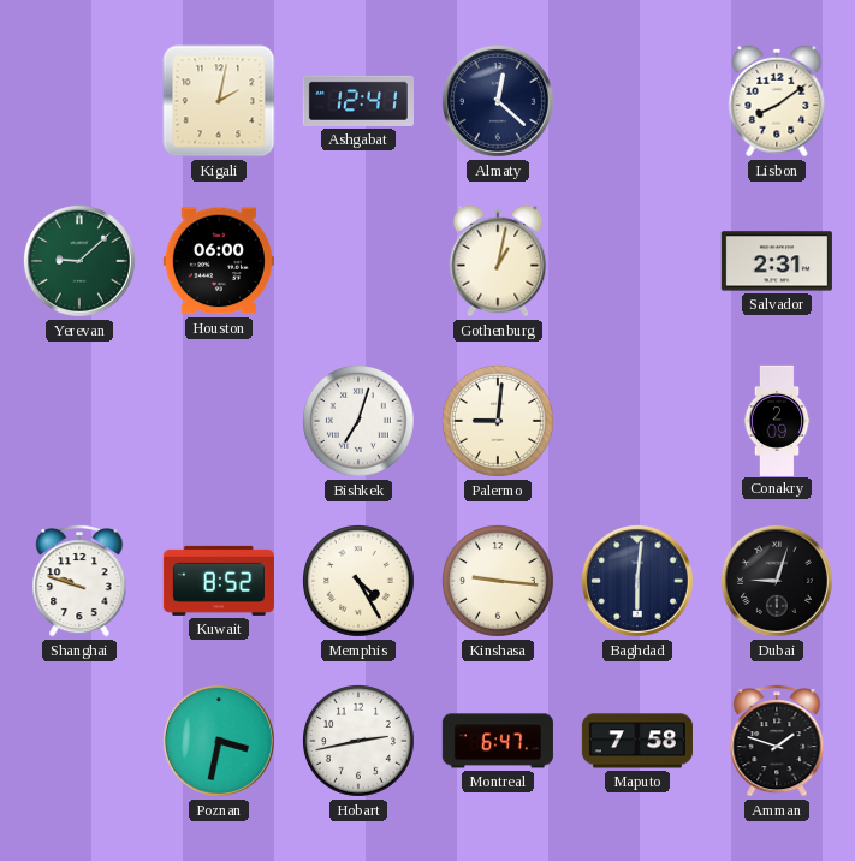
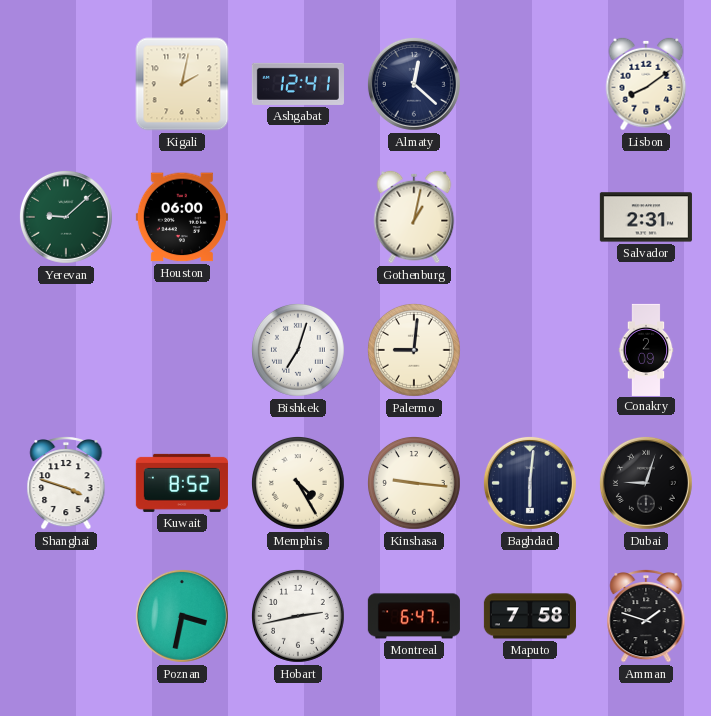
Shanghai: 9:48 -> 3:48 (66, 483)
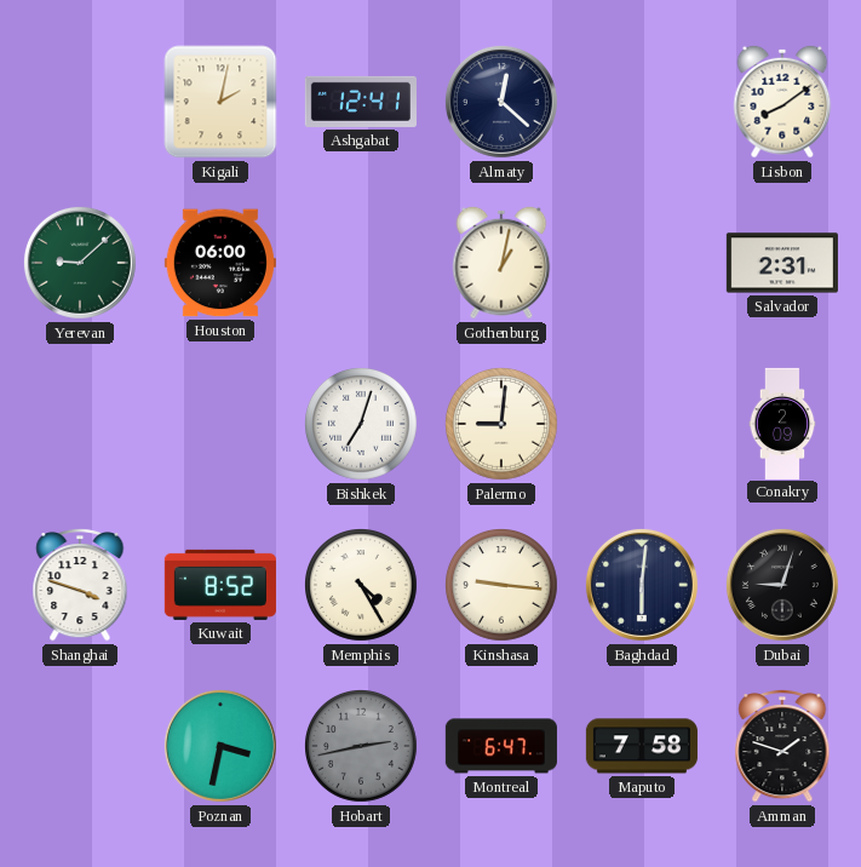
Hobart dial: white -> grey (362, 747)
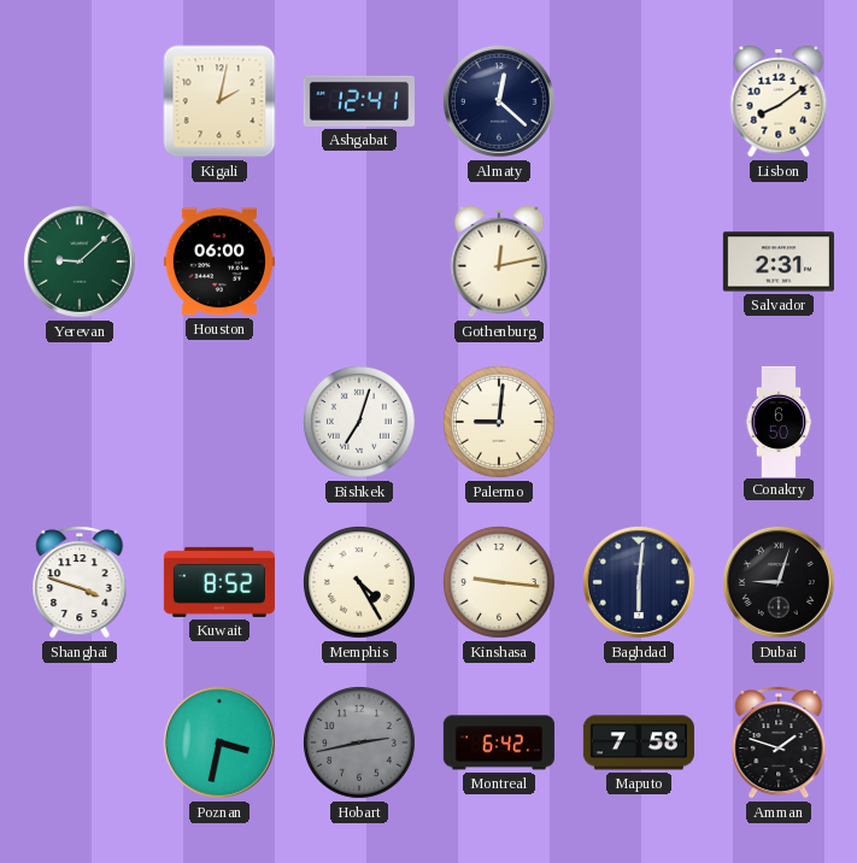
Gothenburg: 1:02 -> 12:13 (499, 262)
Conakry: 2:09 -> 6:50 (779, 421)
Montreal: 6:47 -> 6:42 (499, 742)
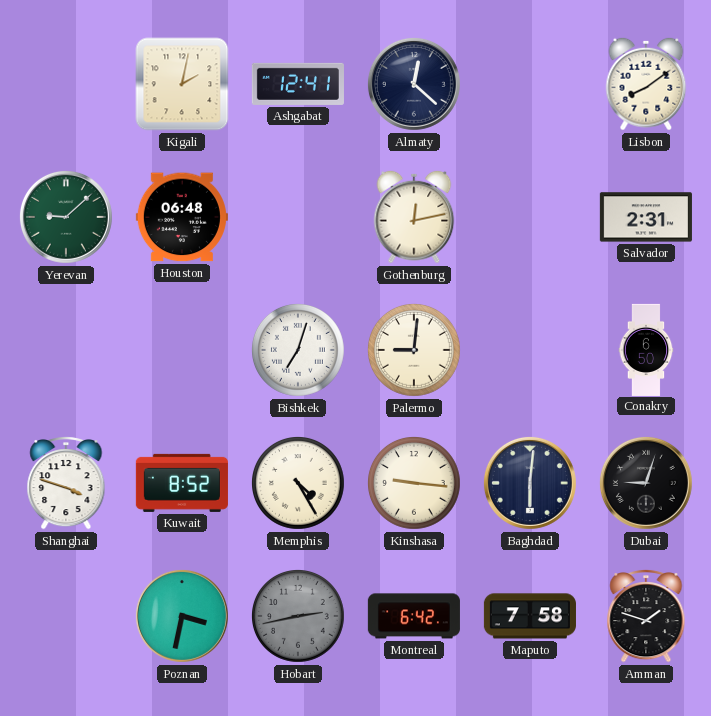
Houston: 06:00 -> 06:48 (182, 217)
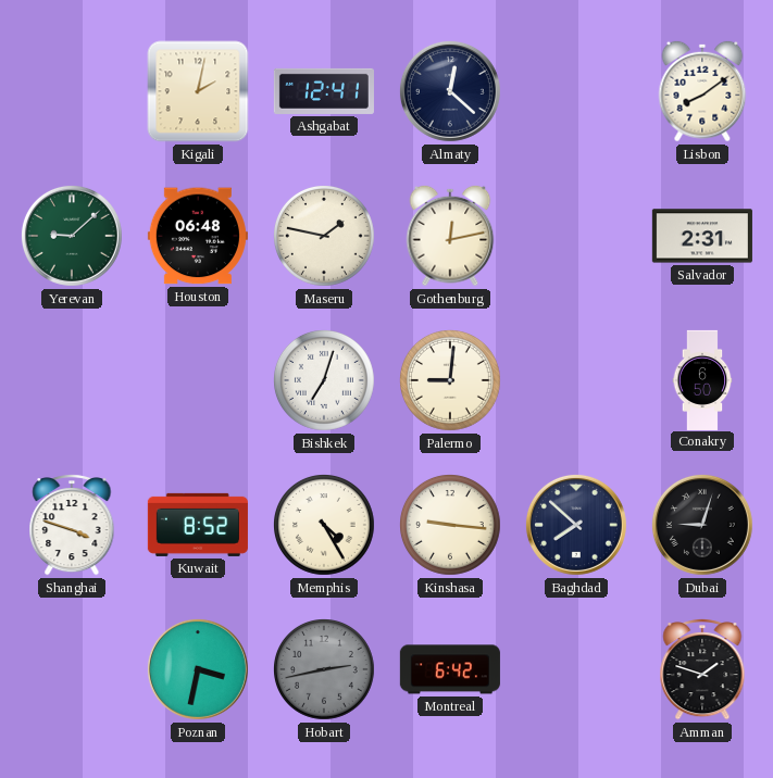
Maseru: none -> 1:47 (325, 237)
Baghdad: 6:01 -> 7:52 (576, 525)
Maputo: 7:58 -> none (530, 616)
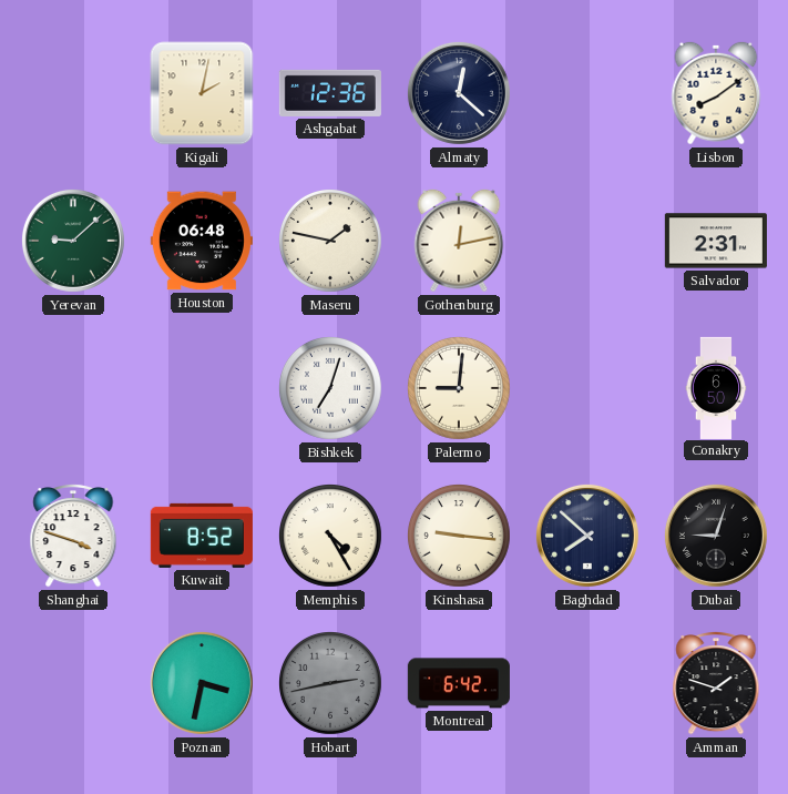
Ashgabat: 12:41 -> 12:36 (330, 93)
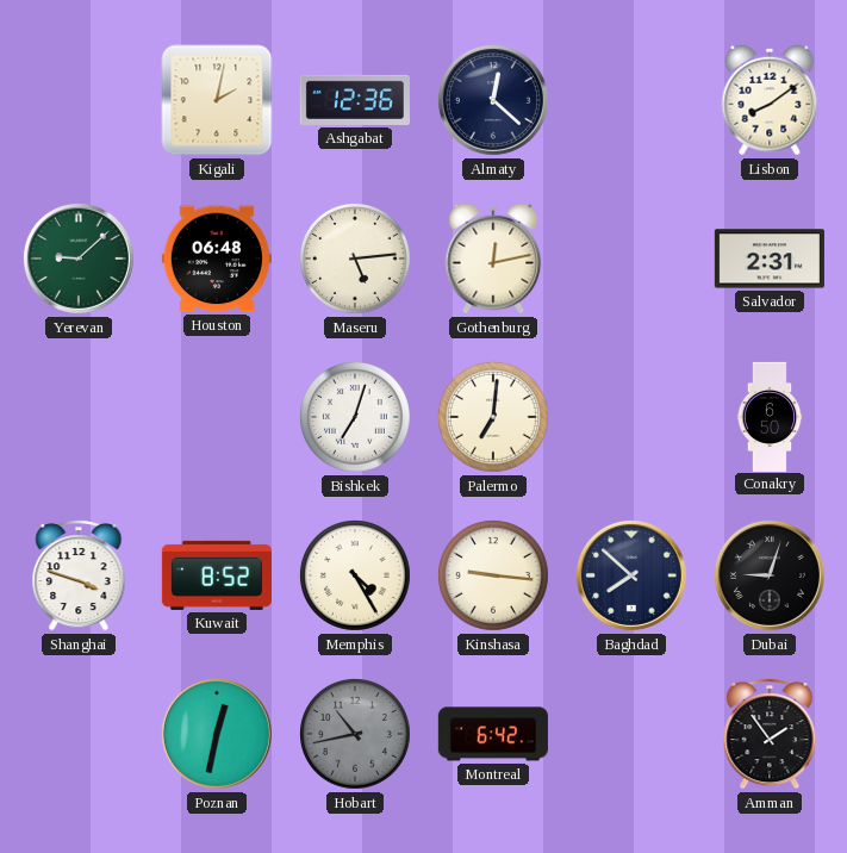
Maseru: 1:47 -> 5:14 (356, 260)
Palermo: 9:01 -> 7:01 (494, 418)
Poznan: 3:32 -> 12:32 (217, 734)
Hobart: 2:43 -> 10:43 (356, 735)
Amman: 1:48 -> 1:54 (770, 734)
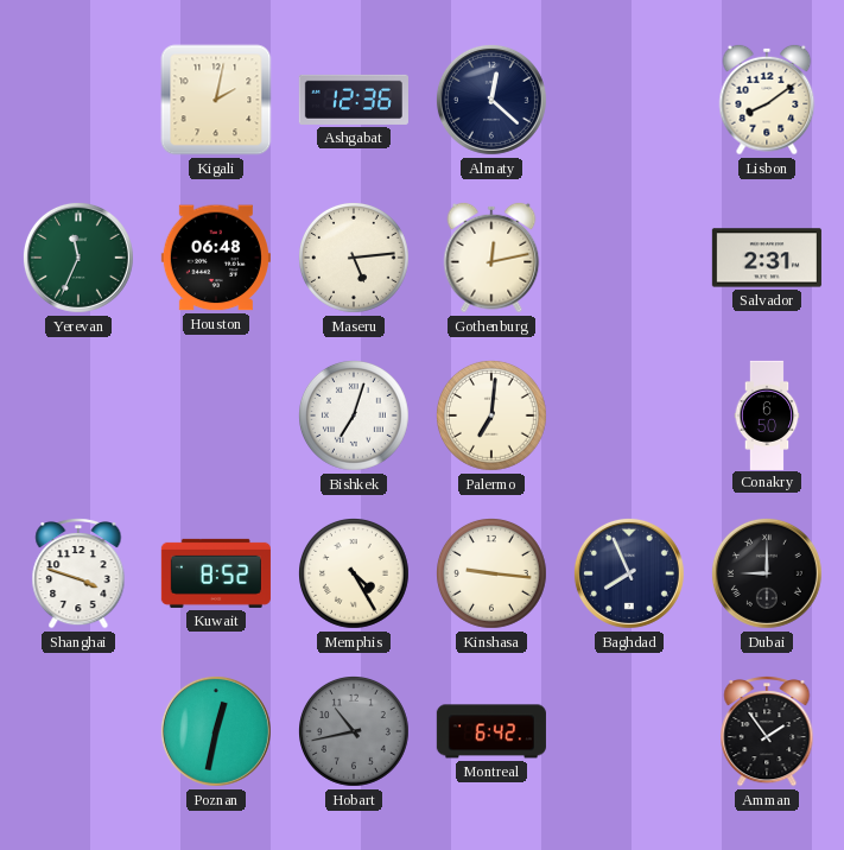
Yerevan: 9:08 -> 11:34 (78, 258)
Baghdad: 7:52 -> 7:56 (629, 573)
Dubai: 9:03 -> 9:00 (767, 573)
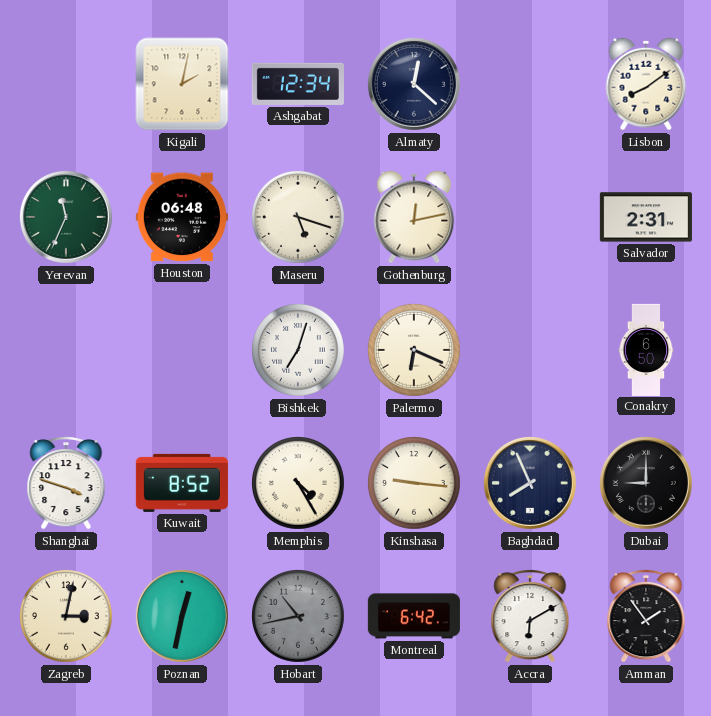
Ashgabat: 12:36 -> 12:34 (298, 84)
Maseru: 5:14 -> 5:18 (299, 218)
Palermo: 7:01 -> 6:19 (415, 351)
Zagreb: none -> 3:02 (67, 617)
Accra: none -> 6:10 (530, 616)
